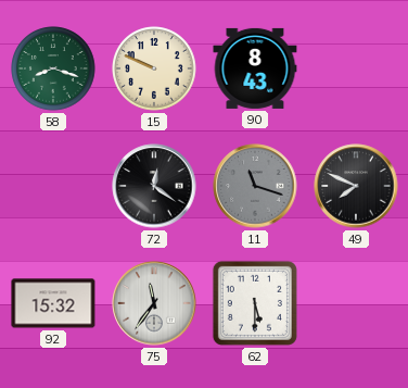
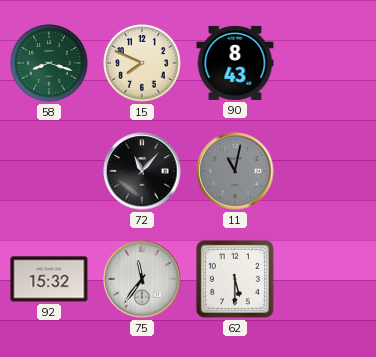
15: 9:49 -> 7:49 (142, 63)
72: 12:21 -> 11:07 (142, 171)
11: 11:18 -> 11:02 (235, 171)
49: 7:49 -> none (356, 186)
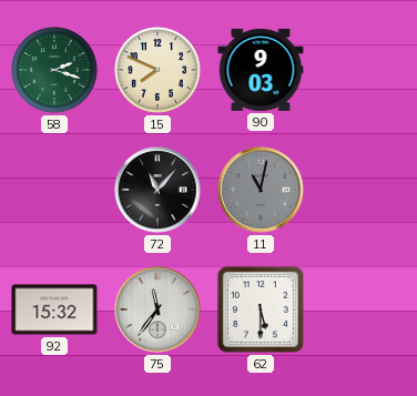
58: 8:18 -> 2:18 (54, 70)
90: 8:43 -> 9:03 (261, 70)
